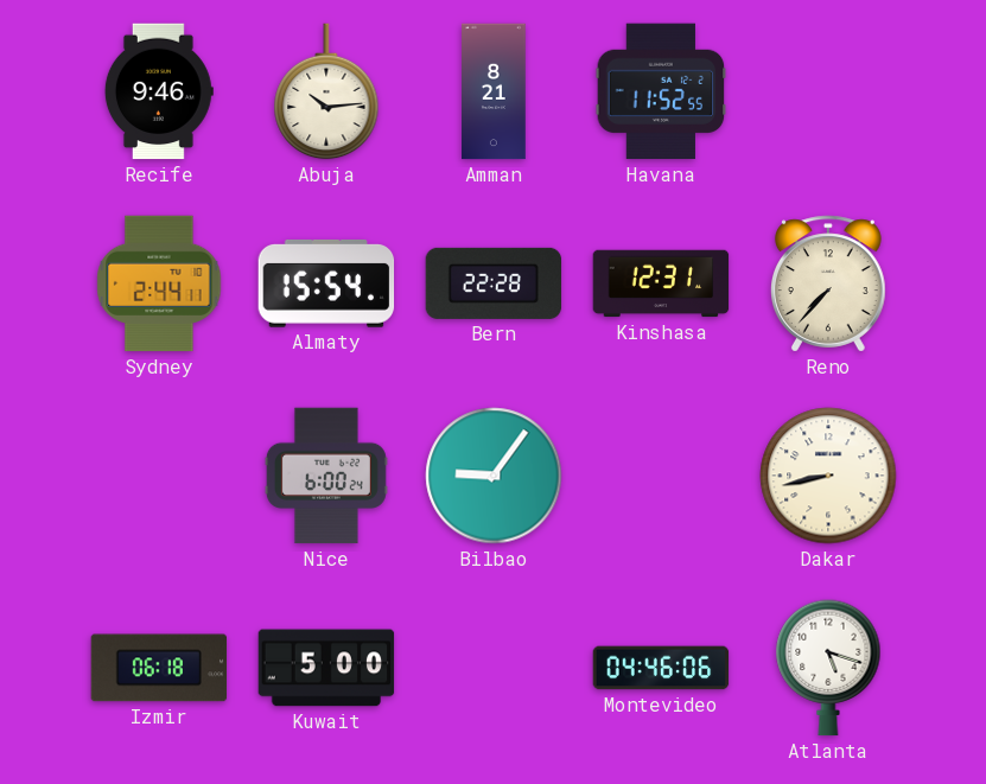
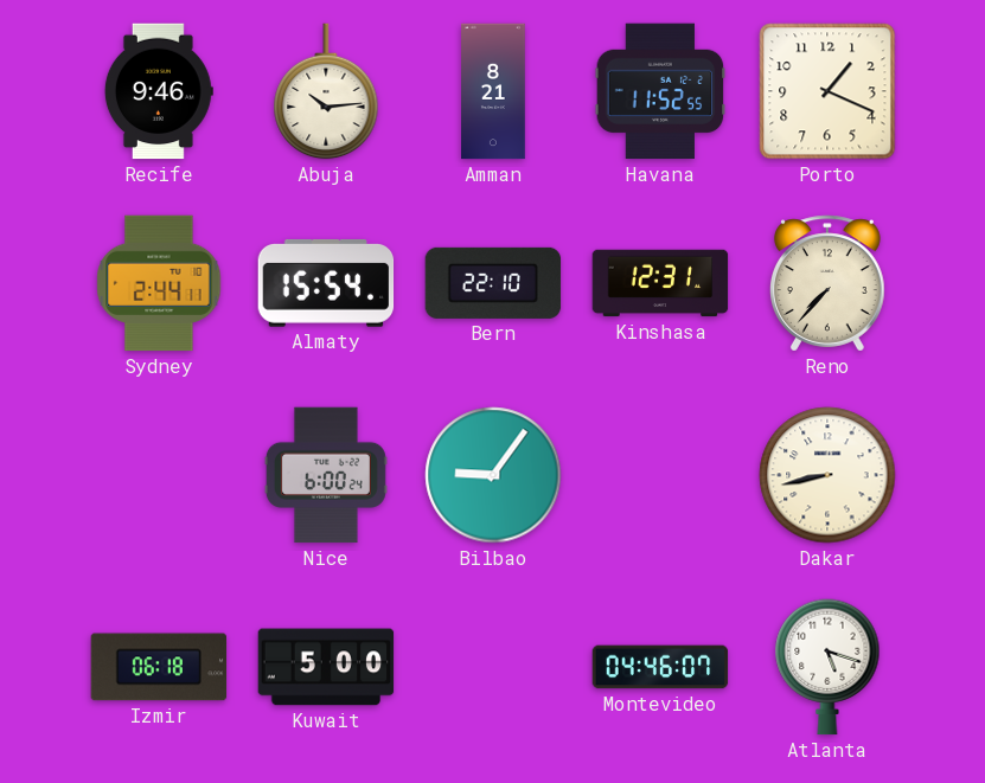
Porto: none -> 1:19 (827, 91)
Bern: 22:28 -> 22:10 (493, 283)
Montevideo: 04:46:06 -> 04:46:07 (660, 667)
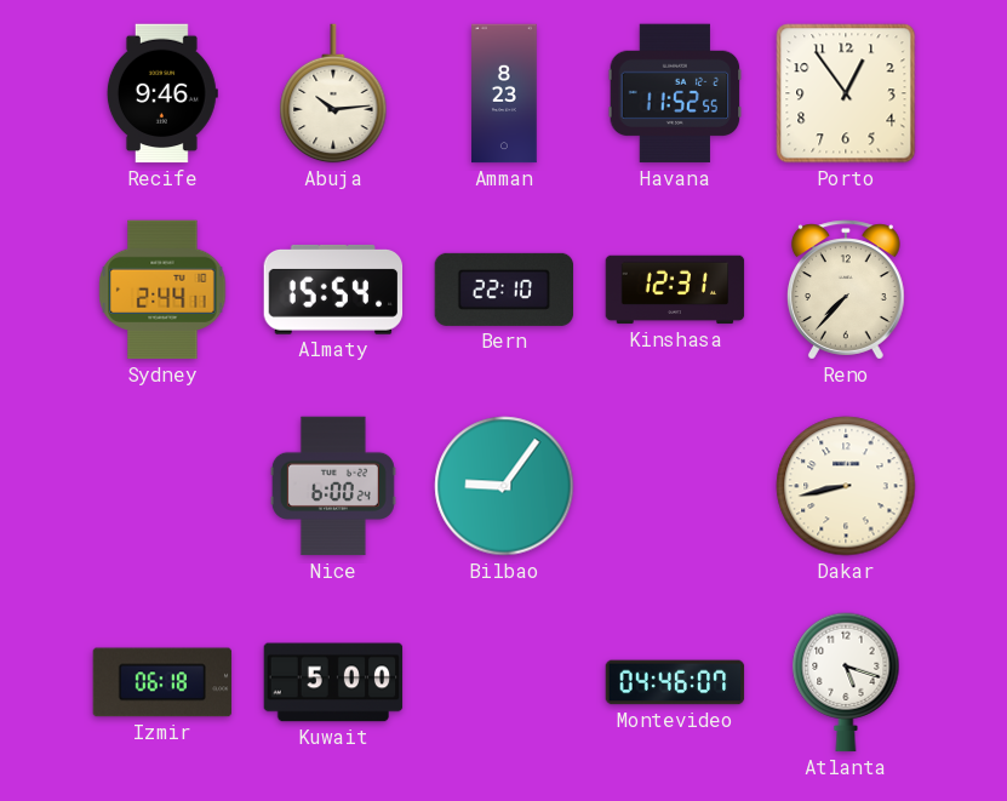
Amman: 8:21 -> 8:23 (504, 93)
Porto: 1:19 -> 12:54 (846, 93)
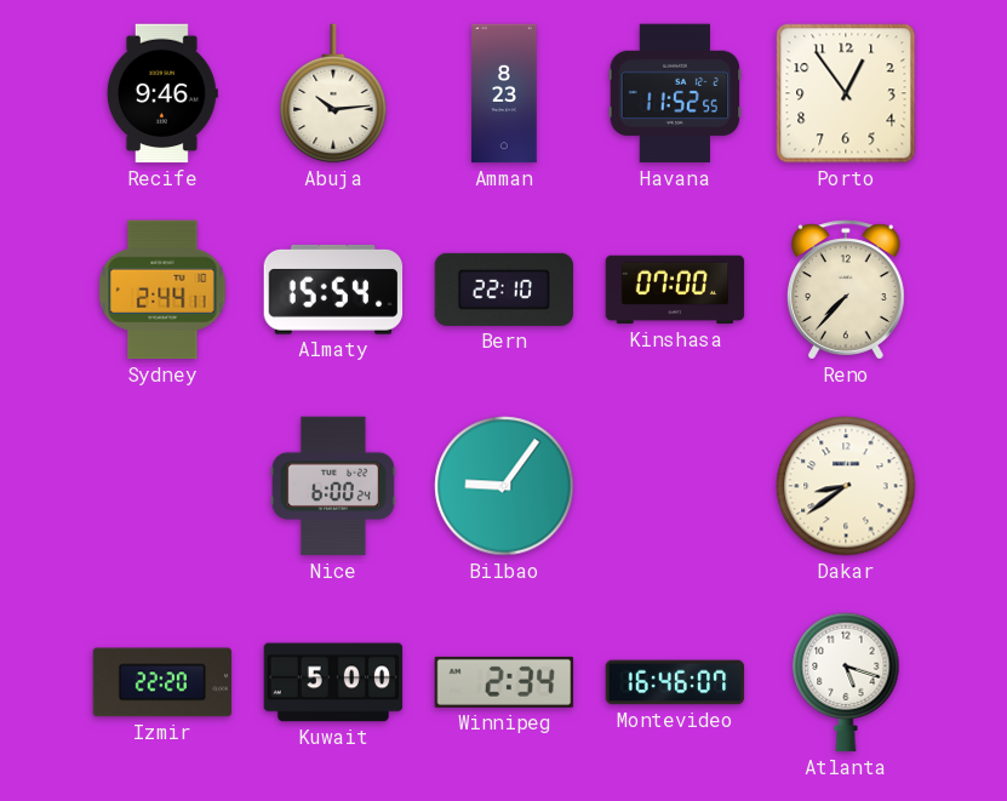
Kinshasa: 12:31 -> 07:00 (675, 290)
Dakar: 8:43 -> 8:39 (846, 486)
Izmir: 06:18 -> 22:20 (162, 682)
Winnipeg: none -> 2:34 (504, 682)
Montevideo: 04:46 -> 16:46 (675, 682)
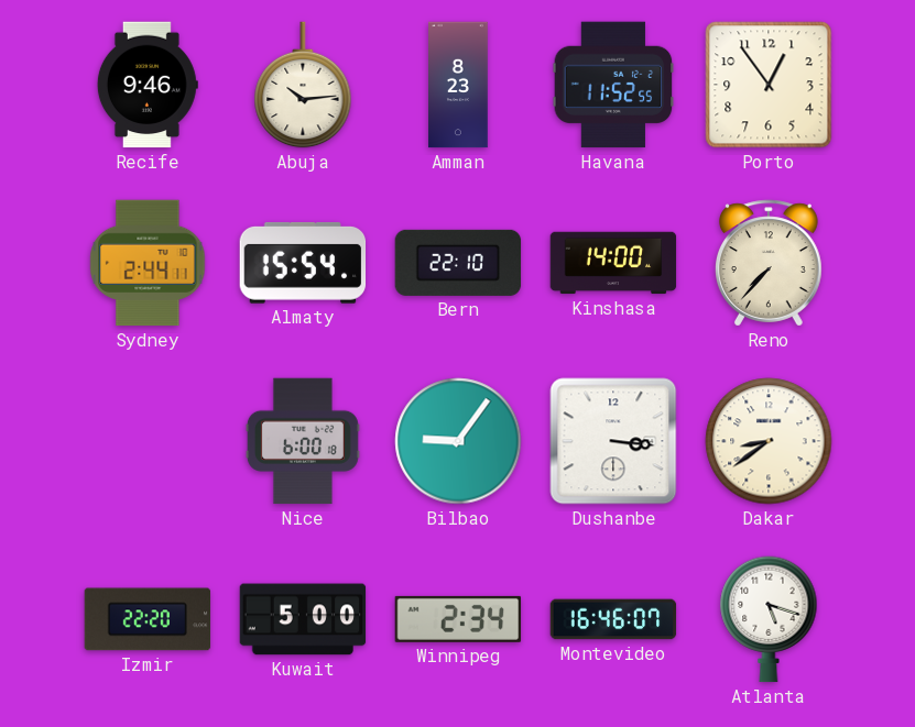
Kinshasa: 07:00 -> 14:00 (613, 263)
Nice: 6:00:24 -> 6:00:18 (303, 441)
Dushanbe: none -> 3:16 (613, 441)
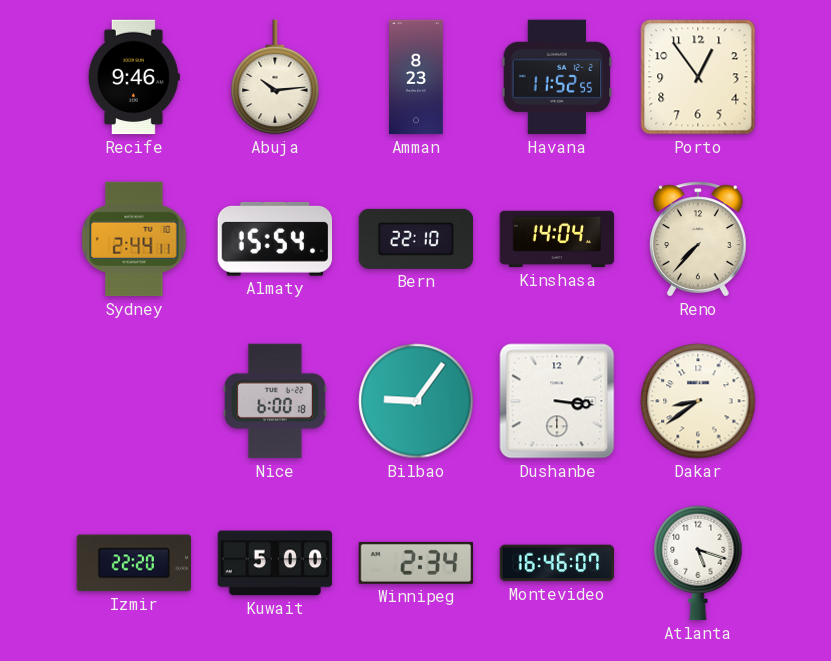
Kinshasa: 14:00 -> 14:04 (557, 239)
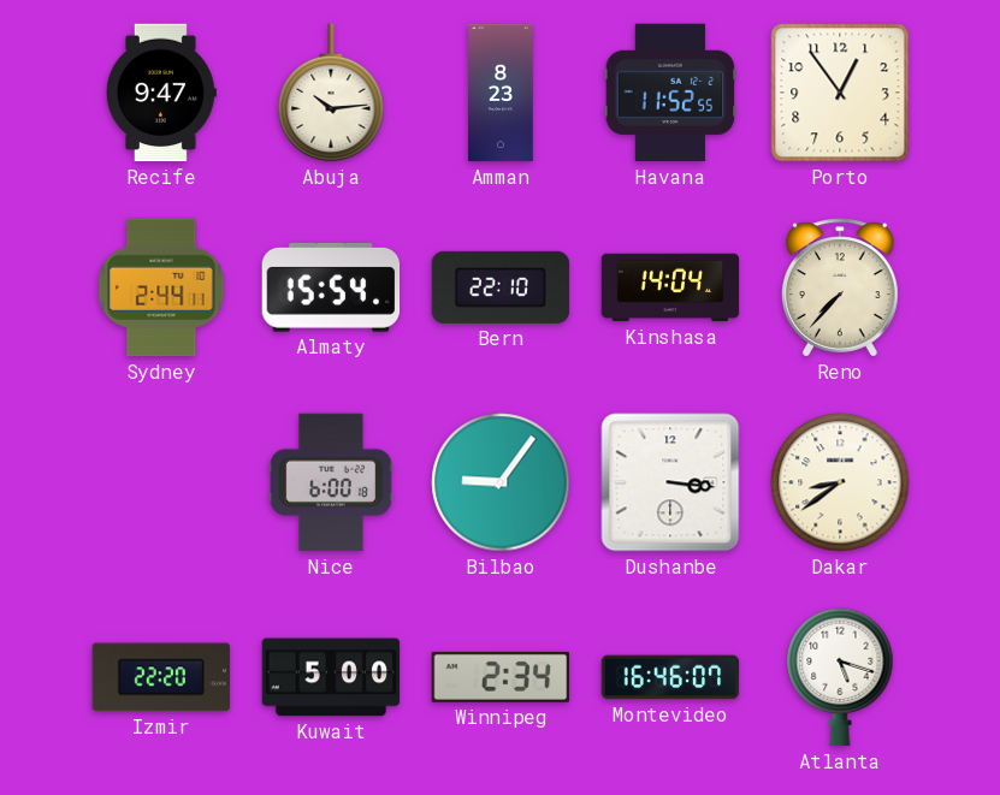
Recife: 9:46 -> 9:47 (161, 93)
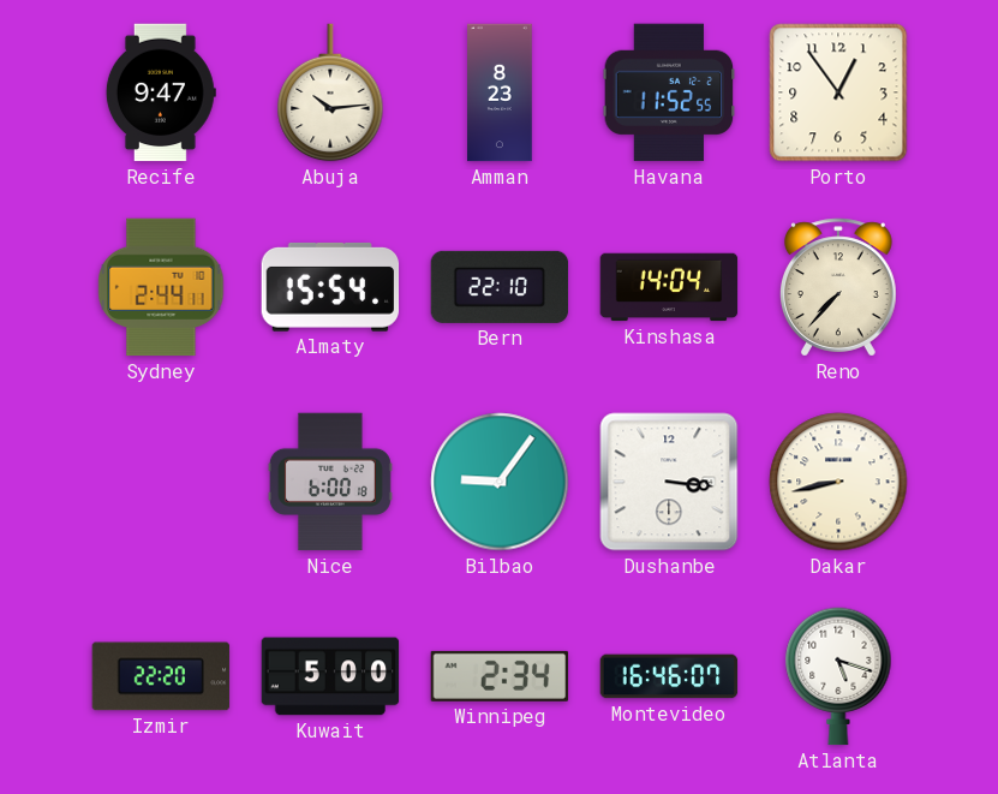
Dakar: 8:39 -> 8:43 (838, 482)
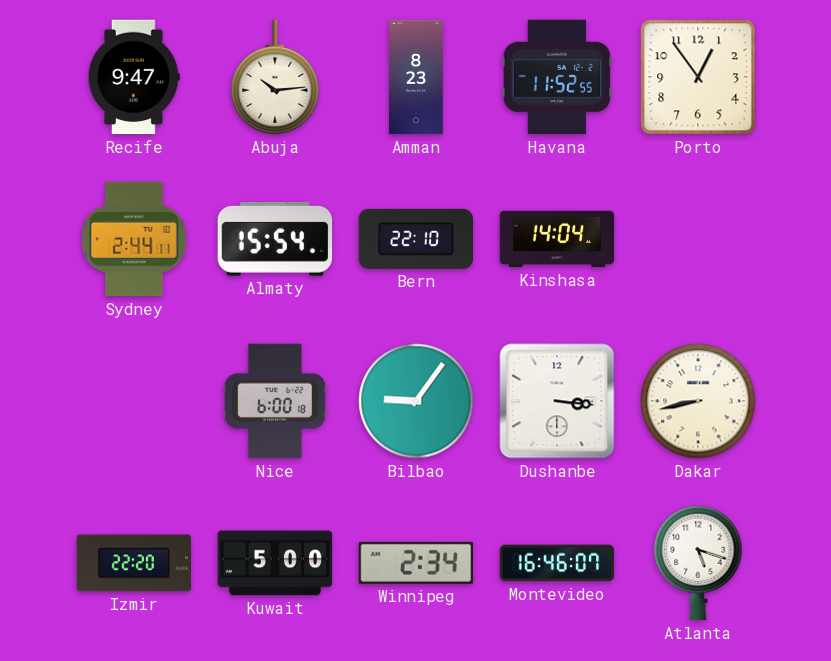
Reno: 7:37 -> none (838, 287)
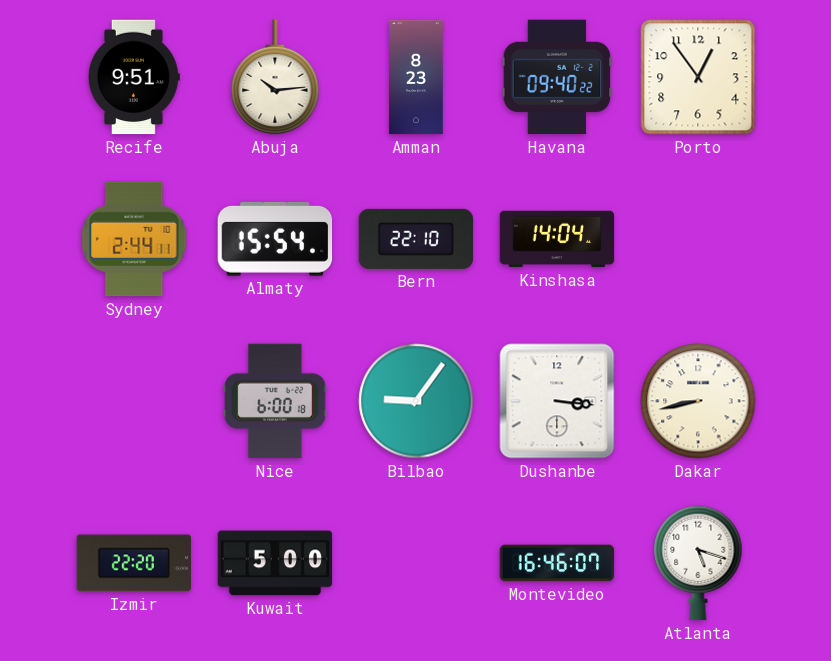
Recife: 9:47 -> 9:51 (134, 77)
Havana: 11:52 -> 09:40 (557, 77)
Winnipeg: 2:34 -> none (416, 563)
